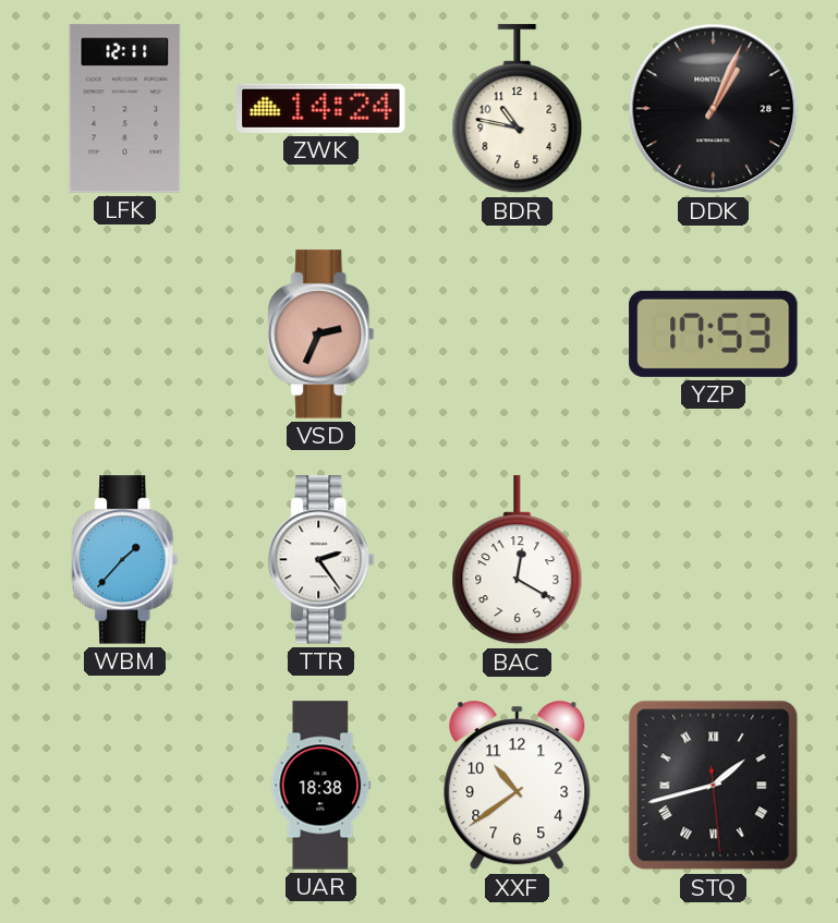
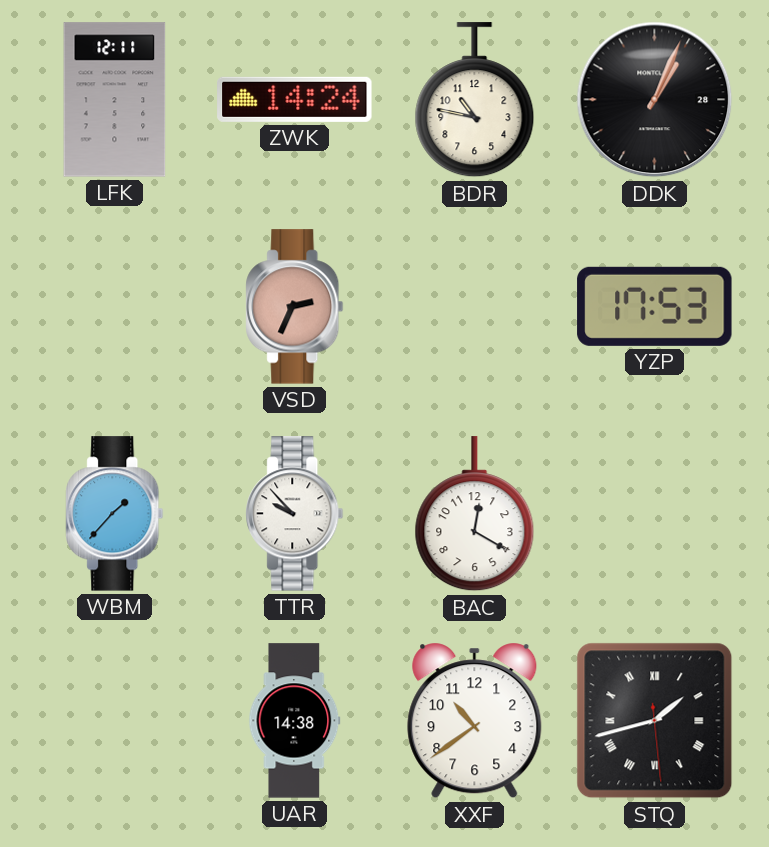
TTR: 2:24 -> 9:53 (295, 514)
UAR: 18:38 -> 14:38 (295, 721)
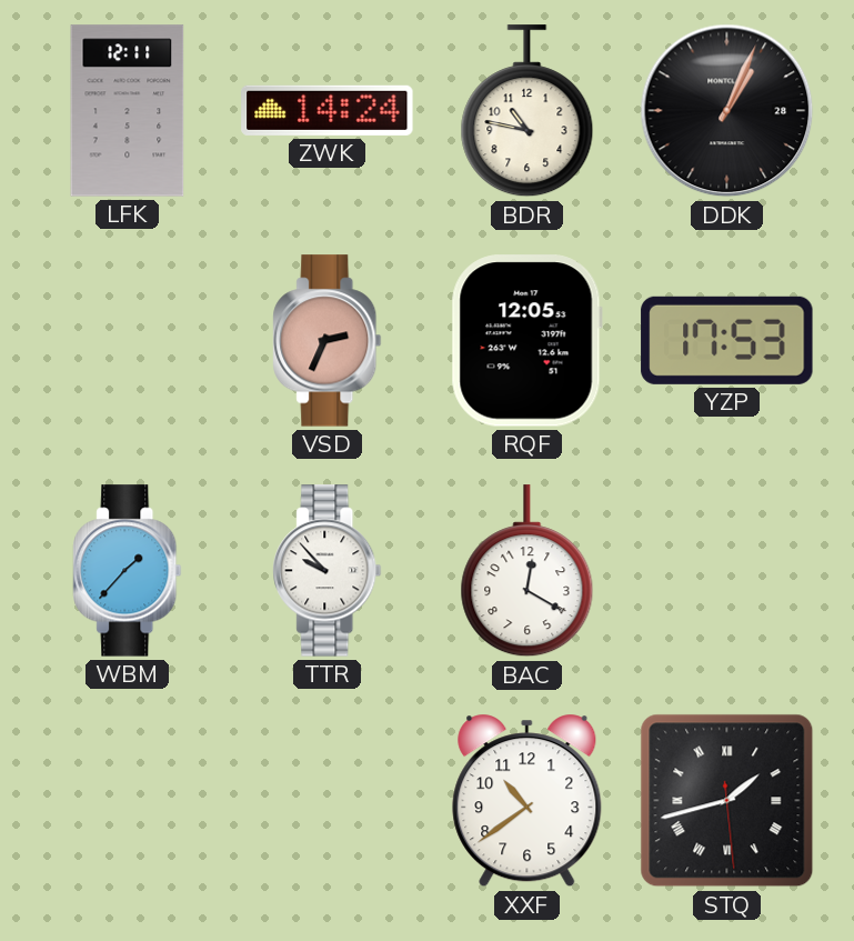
RQF: none -> 12:05 (526, 341)
UAR: 14:38 -> none (295, 721)
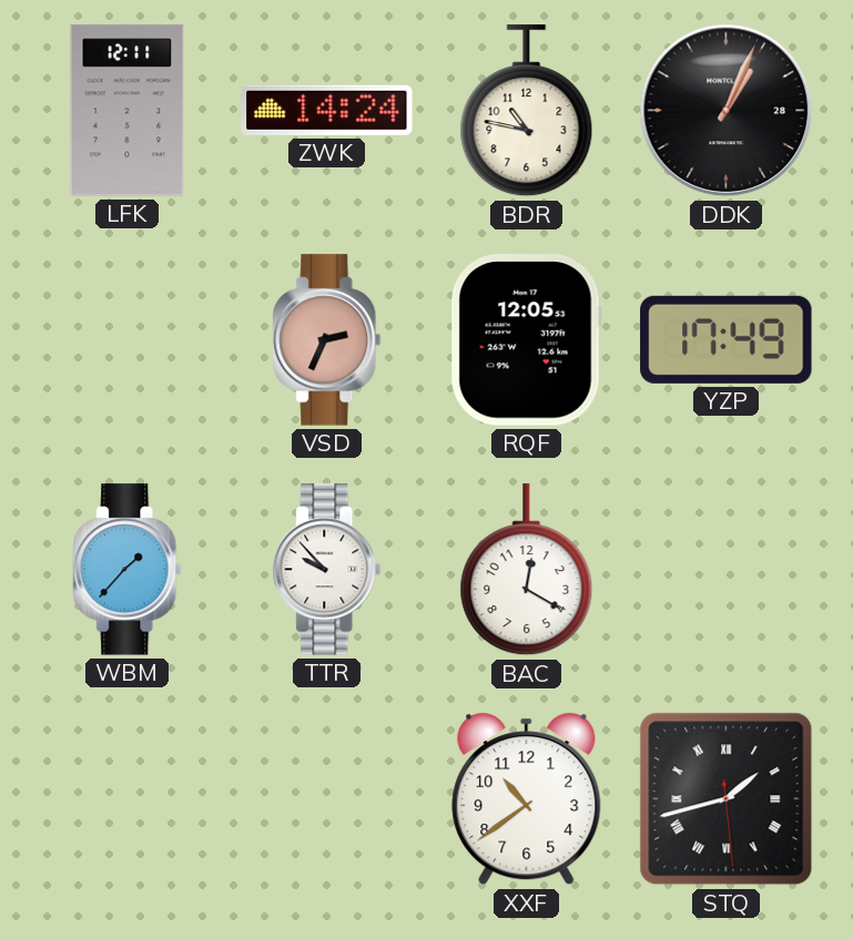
YZP: 17:53 -> 17:49 (727, 339)
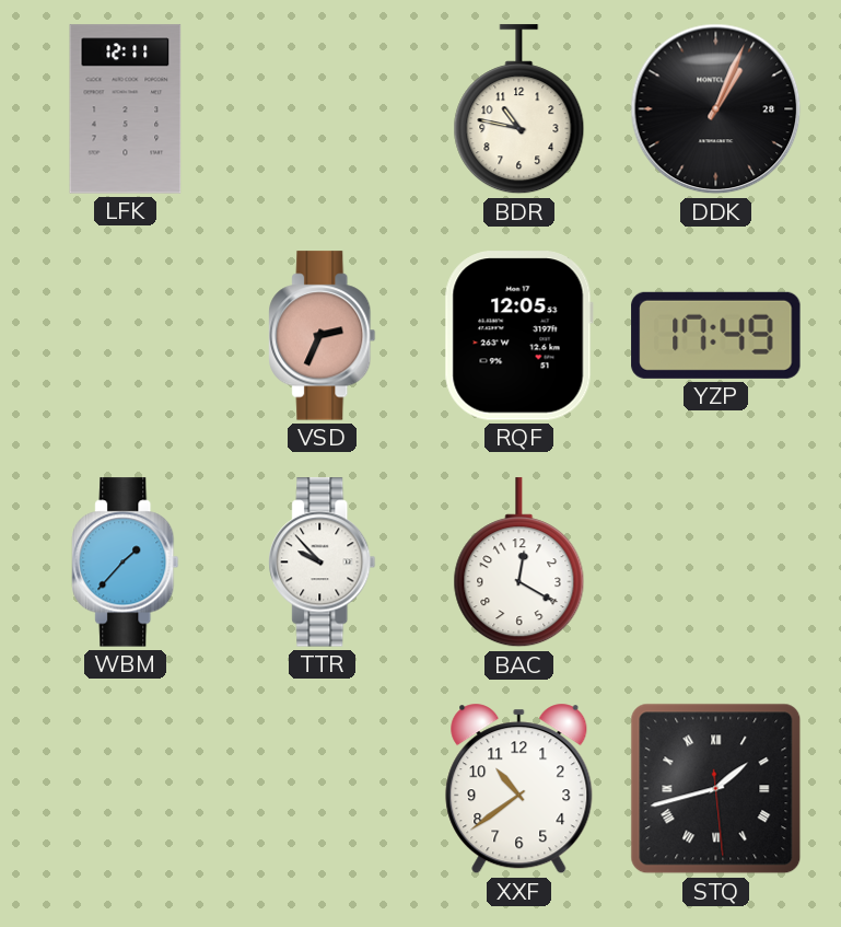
ZWK: 14:24 -> none (327, 110)
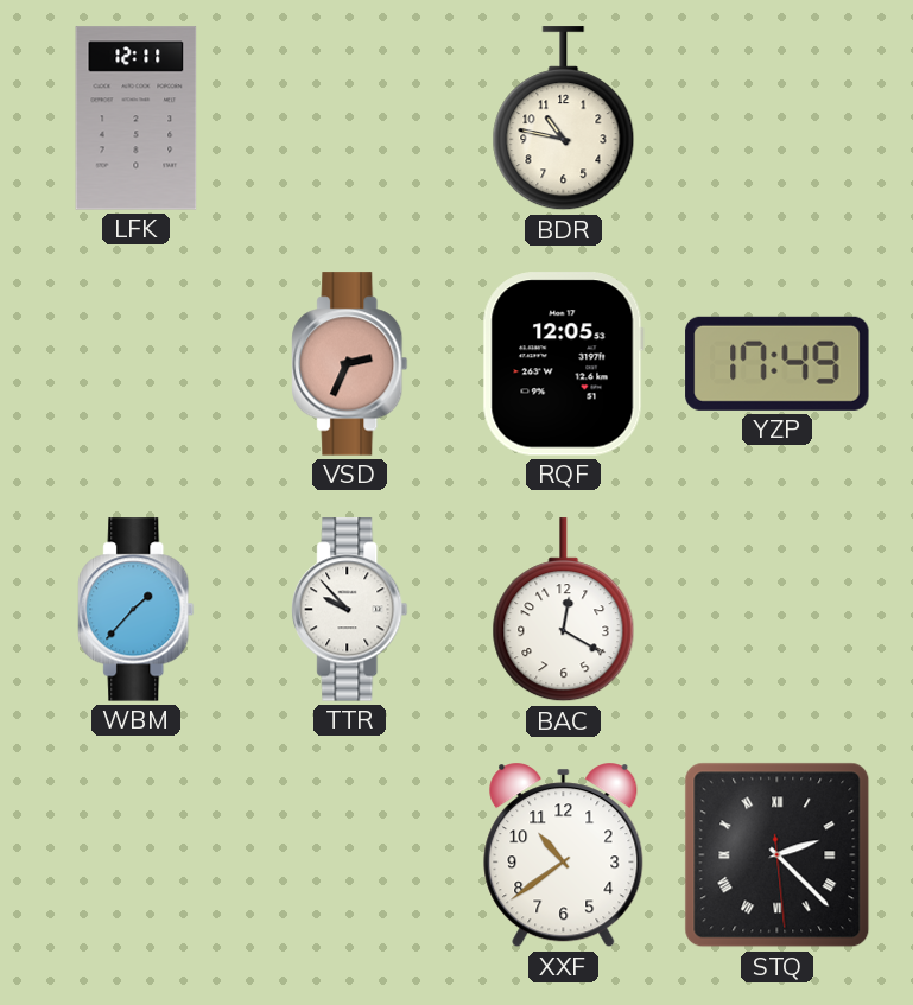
DDK: 1:04 -> none (716, 109)
STQ: 1:42 -> 2:22 (778, 855)
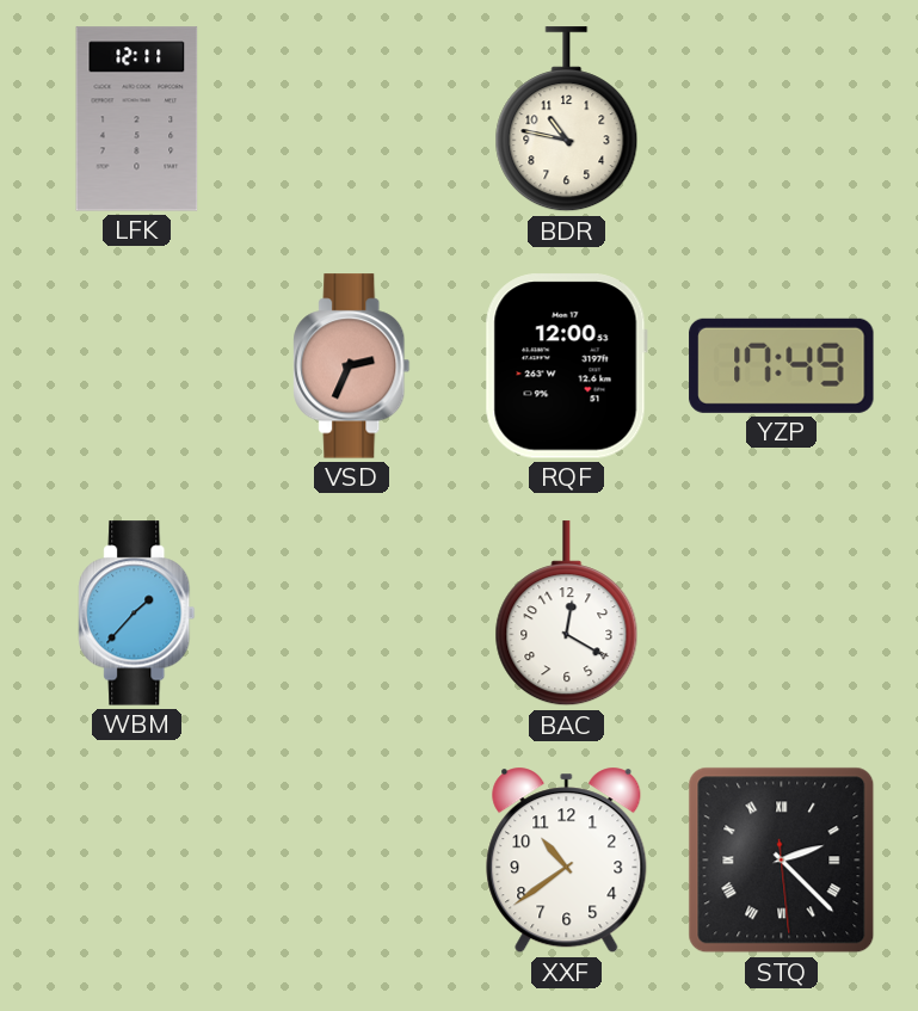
RQF: 12:05 -> 12:00 (566, 366)
TTR: 9:53 -> none (350, 610)
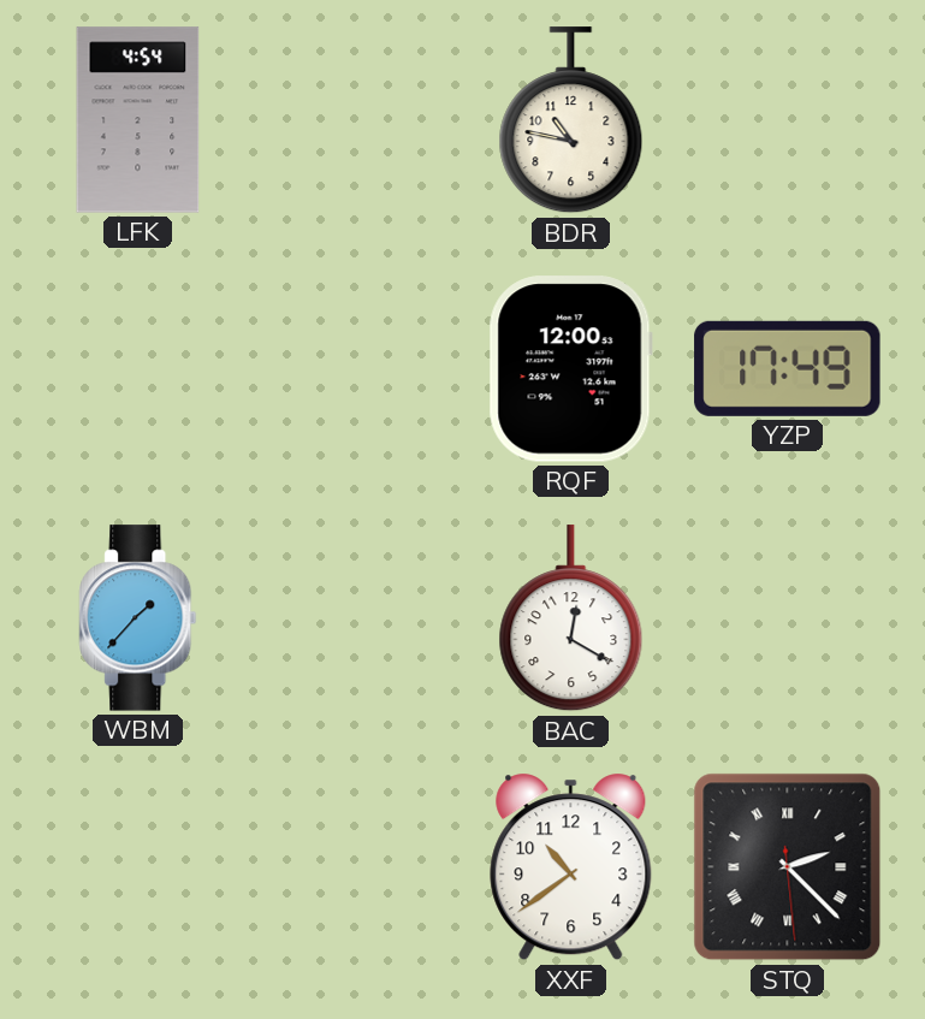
LFK: 12:11 -> 4:54 (138, 120)
VSD: 2:34 -> none (352, 366)
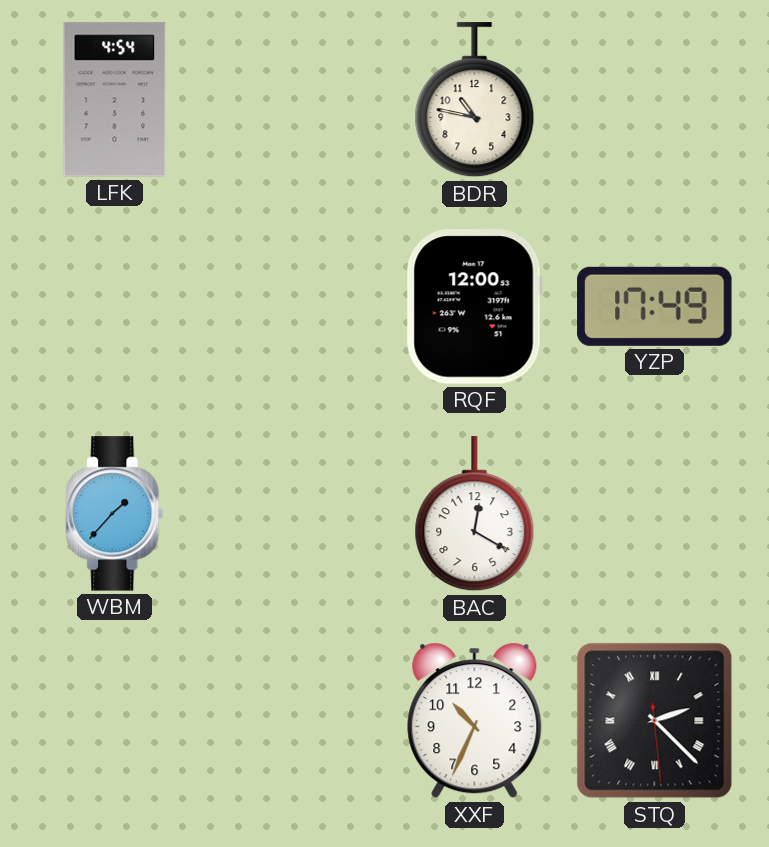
XXF: 10:39 -> 10:34 (475, 721)
